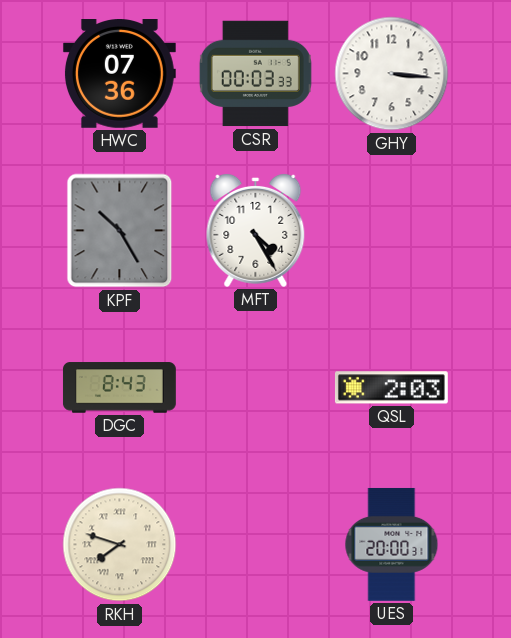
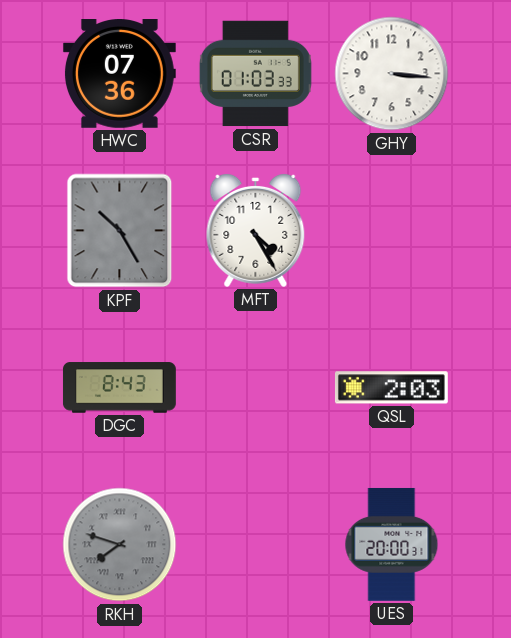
CSR: 00:03 -> 01:03 (255, 74)
RKH dial: cream -> grey (120, 545)
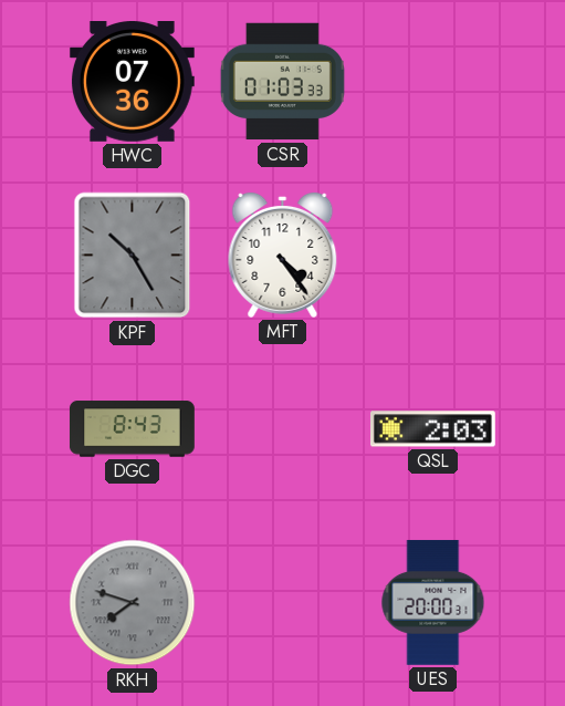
GHY: 3:16 -> none (392, 74)
MFT: 4:25 -> 4:24 (283, 255)
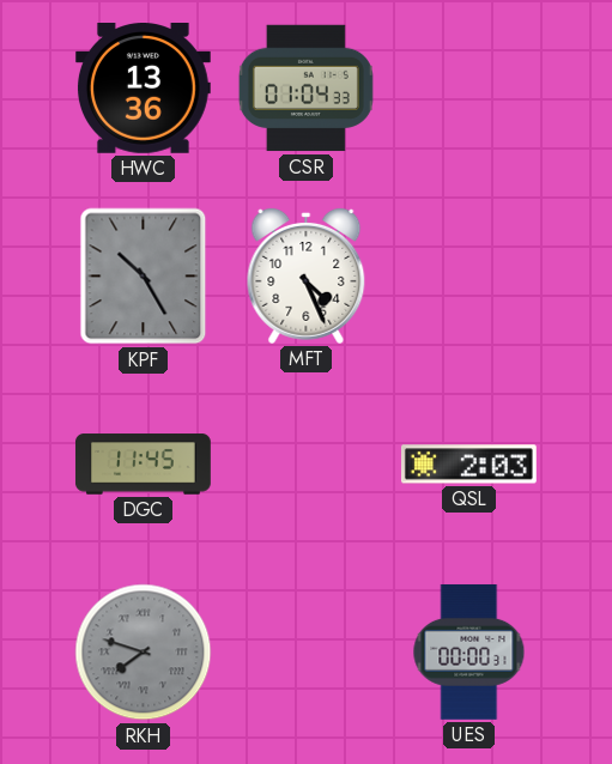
HWC: 07:36 -> 13:36 (143, 89)
CSR: 01:03 -> 01:04 (305, 89)
MFT: 4:24 -> 4:26 (307, 275)
DGC: 8:43 -> 11:45 (144, 465)
UES: 20:00 -> 00:00 (469, 651)
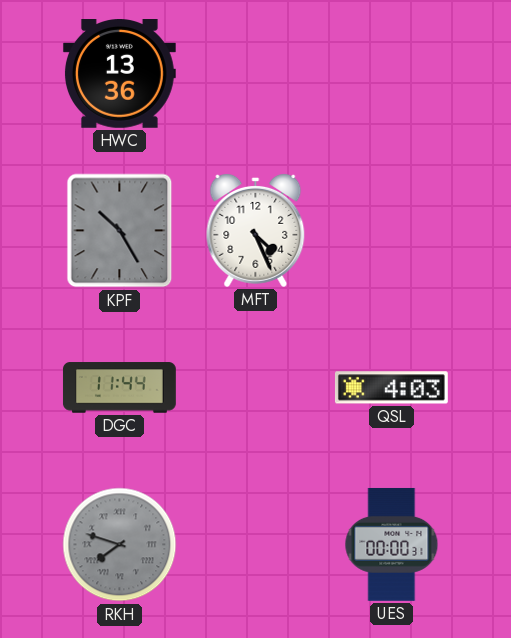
CSR: 01:04 -> none (305, 89)
DGC: 11:45 -> 11:44 (120, 388)
QSL: 2:03 -> 4:03 (391, 388)
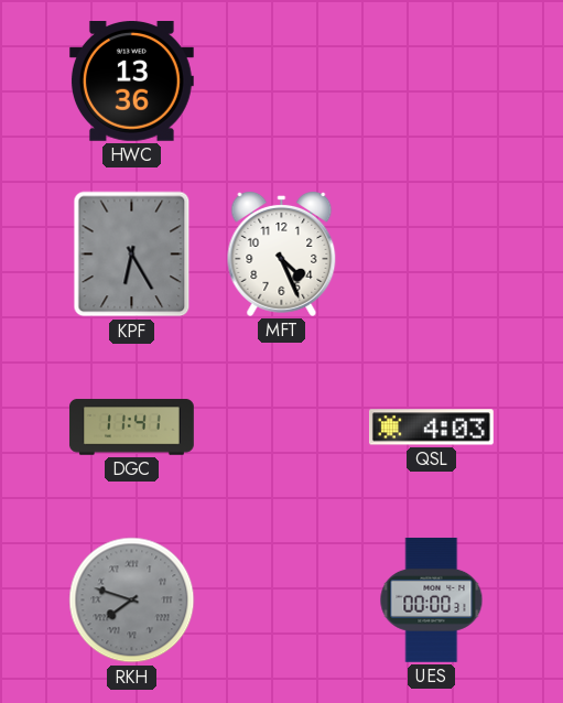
KPF: 10:25 -> 6:25 (132, 255)
DGC: 11:44 -> 11:41 (132, 428)
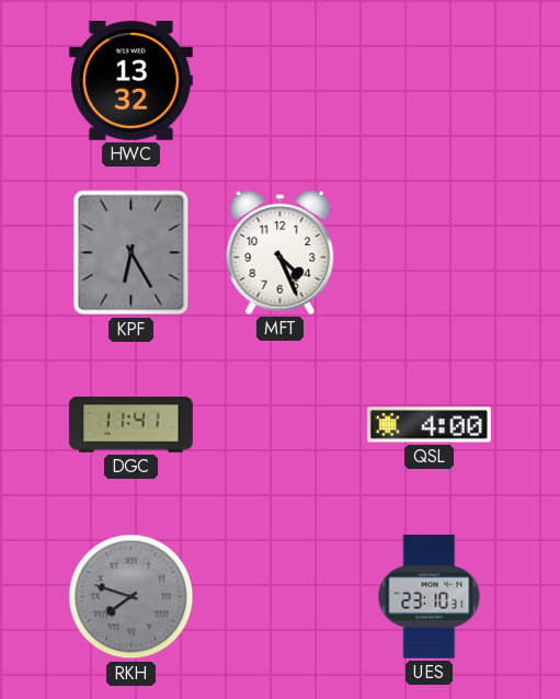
HWC: 13:36 -> 13:32 (130, 81)
QSL: 4:03 -> 4:00 (428, 425)
UES: 00:00 -> 23:10 (430, 596)
